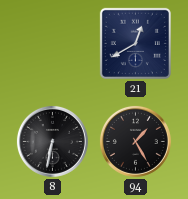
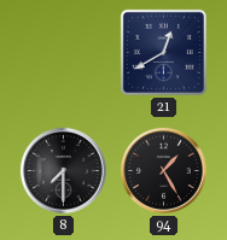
8: 6:32 -> 7:30 (63, 170)
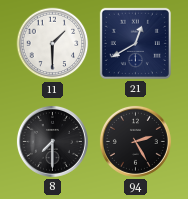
11: none -> 1:30 (53, 44)
94: 1:25 -> 2:25 (135, 141)
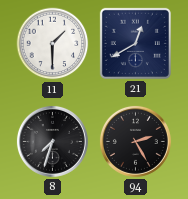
8: 7:30 -> 7:33 (52, 141)
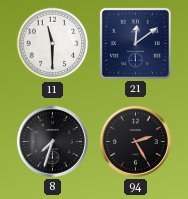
11: 1:30 -> 11:30 (53, 44)
21: 12:40 -> 12:09 (135, 43)
